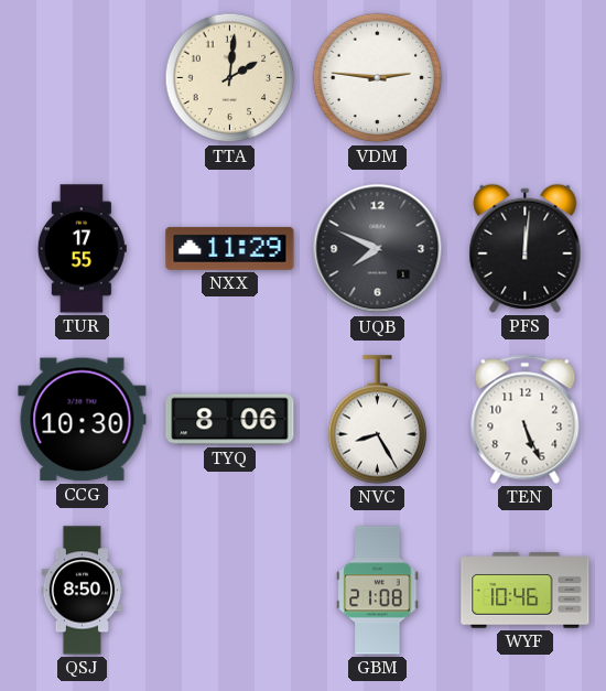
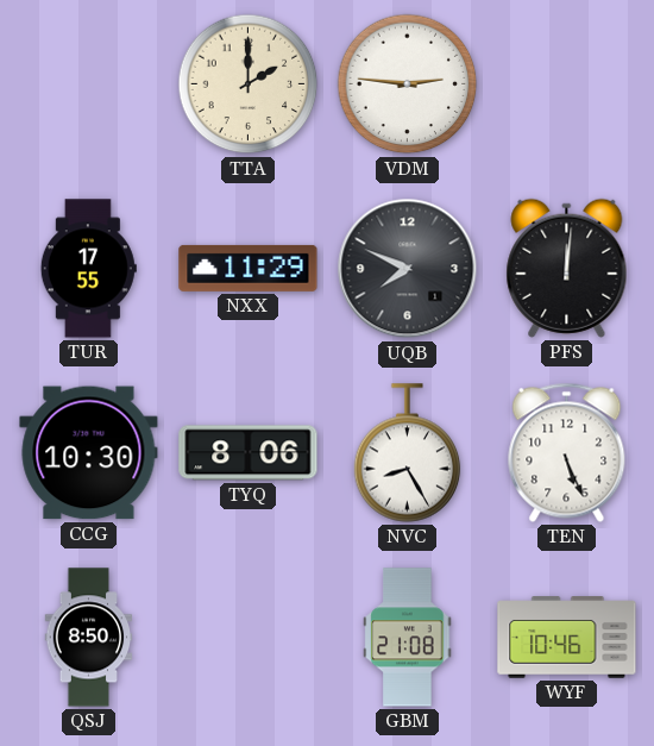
TTA: 2:01 -> 2:00 (249, 84)
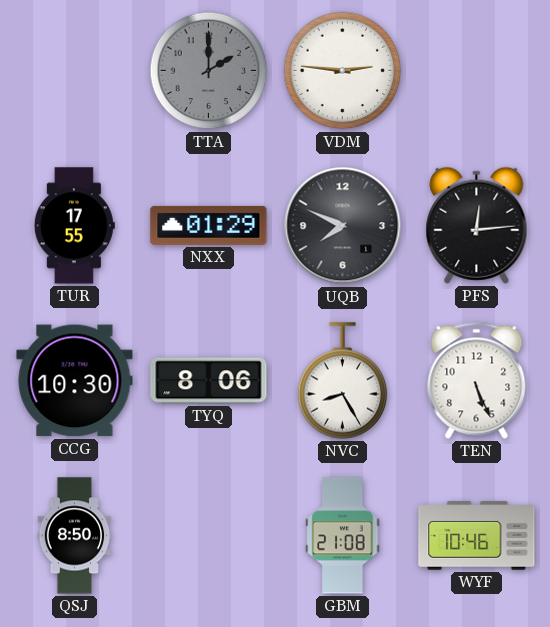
TTA dial: cream -> grey (209, 71)
NXX: 11:29 -> 01:29 (209, 225)
PFS: 12:01 -> 12:14 (477, 225)
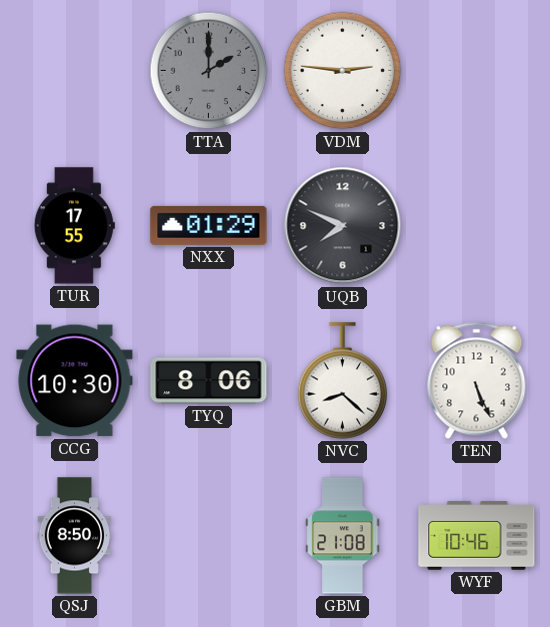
PFS: 12:14 -> none (477, 225)
NVC: 8:25 -> 8:22 (343, 381)
